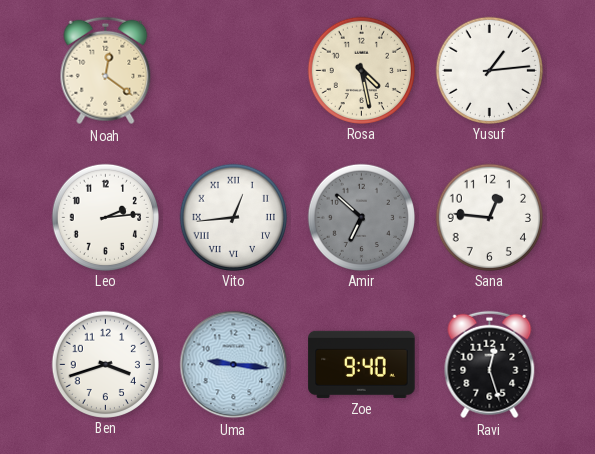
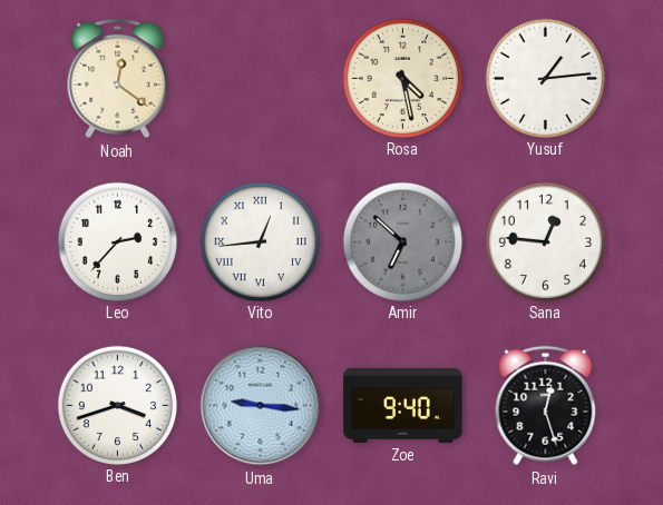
Leo: 2:14 -> 2:37 (117, 241)
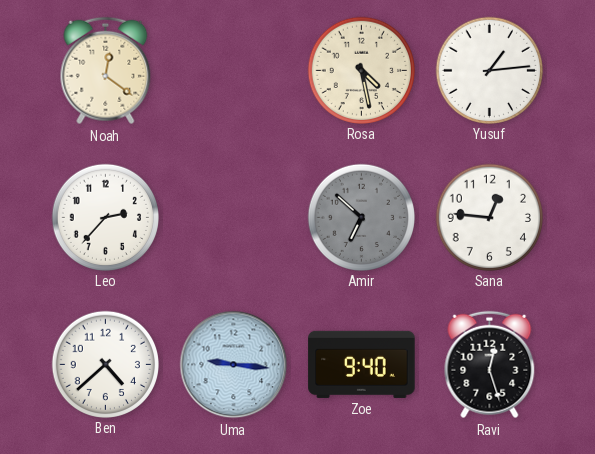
Vito: 12:44 -> none (260, 241)
Ben: 3:42 -> 4:38 (105, 364)
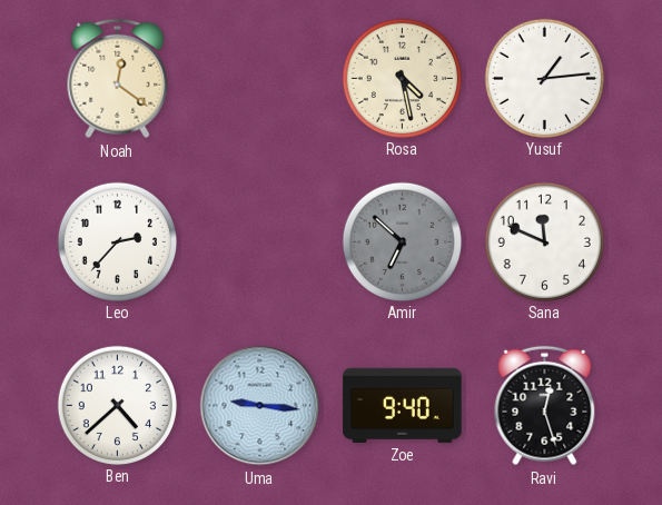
Sana: 12:46 -> 11:49 (544, 241)
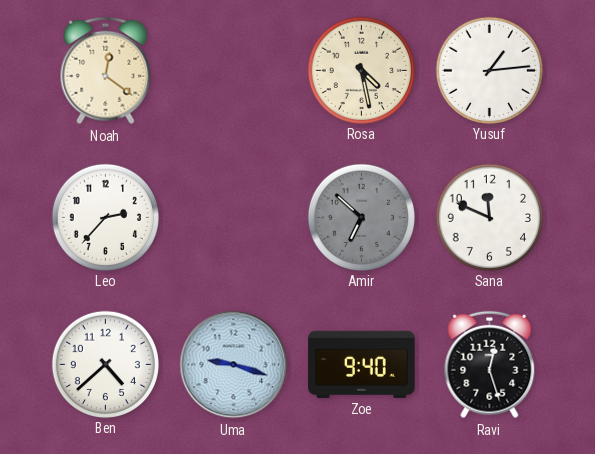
Uma: 9:16 -> 9:18 (234, 365)
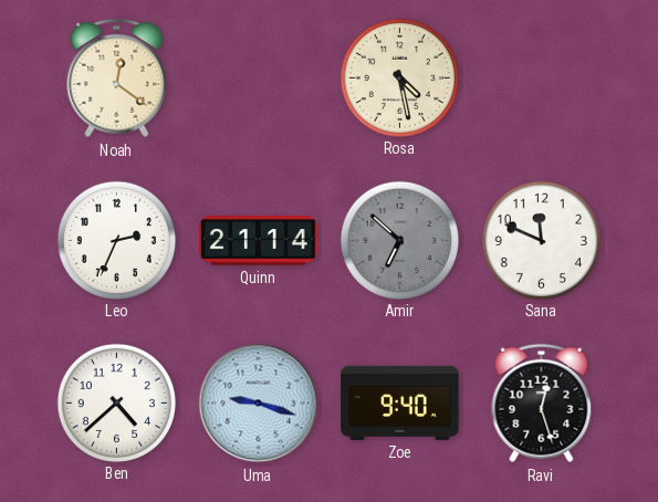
Yusuf: 1:14 -> none (489, 70)
Leo: 2:37 -> 2:34 (116, 240)
Quinn: none -> 21:14 (259, 241)
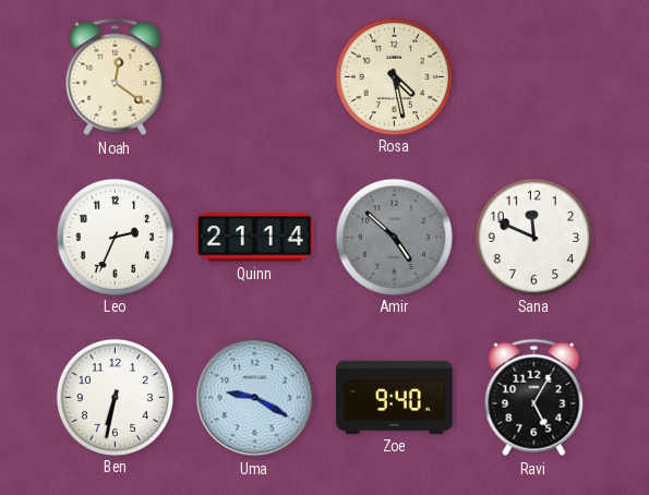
Amir: 6:52 -> 4:52 (394, 237)
Ben: 4:38 -> 6:32 (115, 397)
Uma: 9:18 -> 9:20 (255, 398)
Ravi: 12:27 -> 5:05 (534, 398)
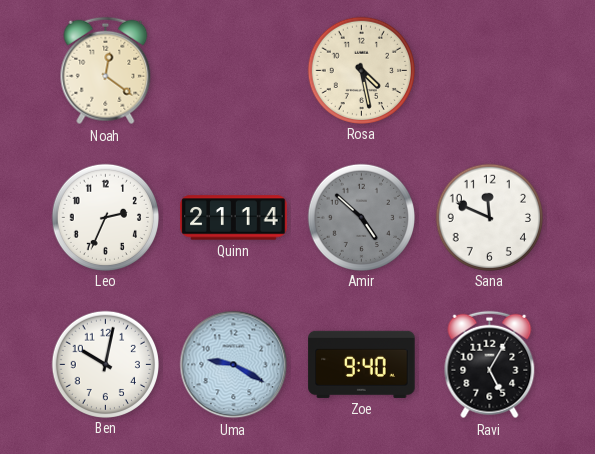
Ben: 6:32 -> 10:02 (105, 364)
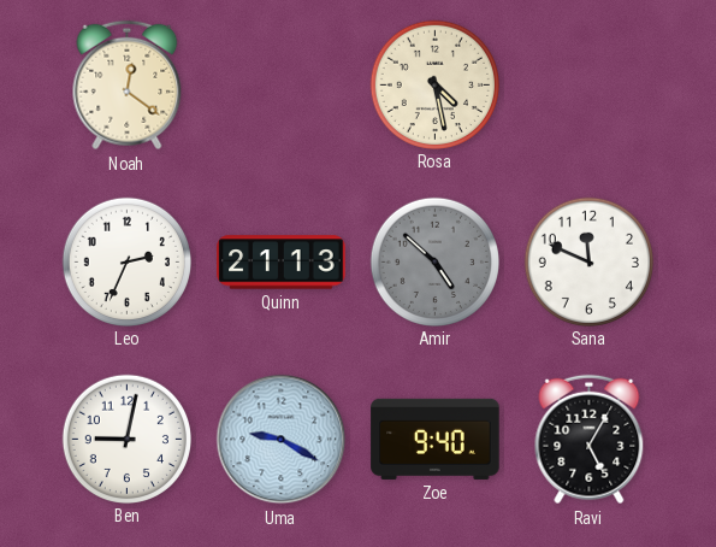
Quinn: 21:14 -> 21:13 (282, 263)
Ben: 10:02 -> 9:02 (126, 439)
